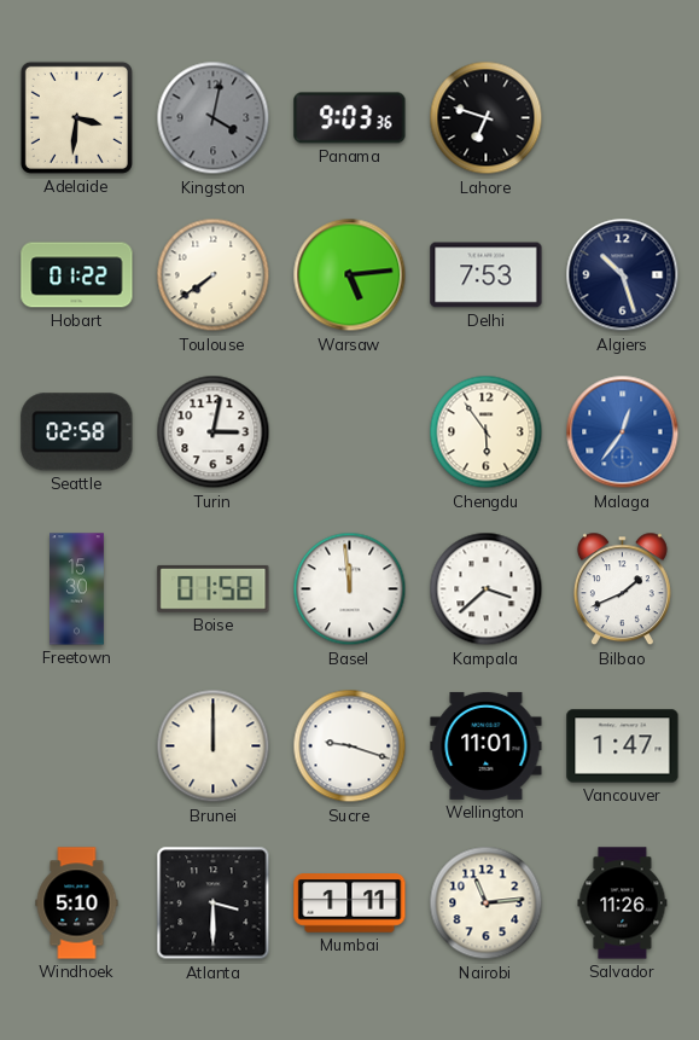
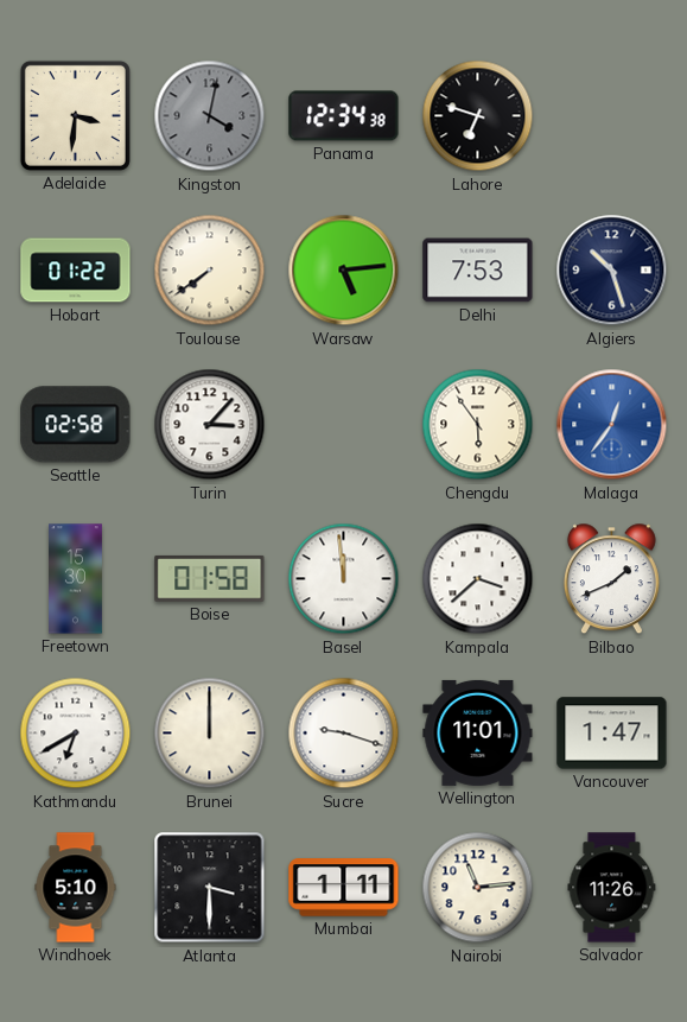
Panama: 9:03 -> 12:34 (344, 116)
Turin: 3:02 -> 3:07 (210, 425)
Kathmandu: none -> 6:40 (76, 734)
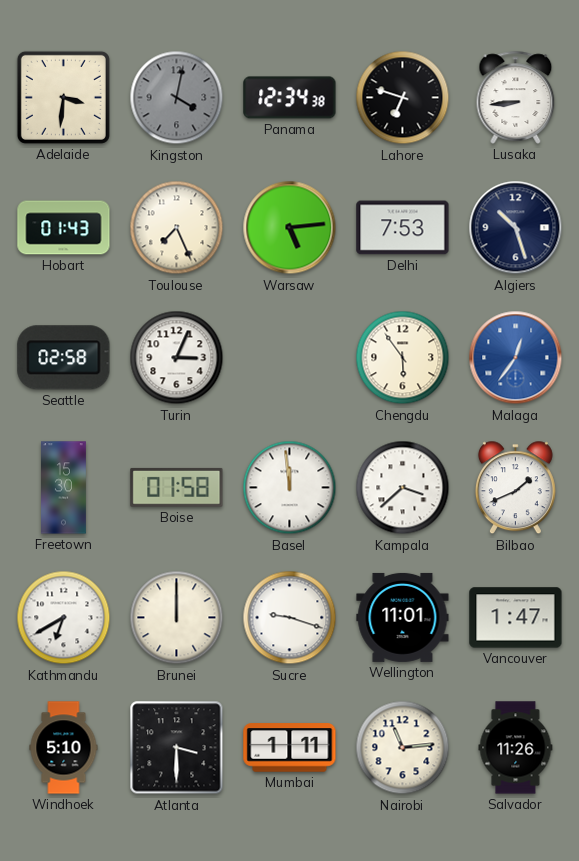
Lusaka: none -> 8:44 (516, 97)
Hobart: 01:22 -> 01:43 (64, 228)
Toulouse: 7:39 -> 7:26 (177, 228)
Turin: 3:07 -> 3:04 (177, 358)
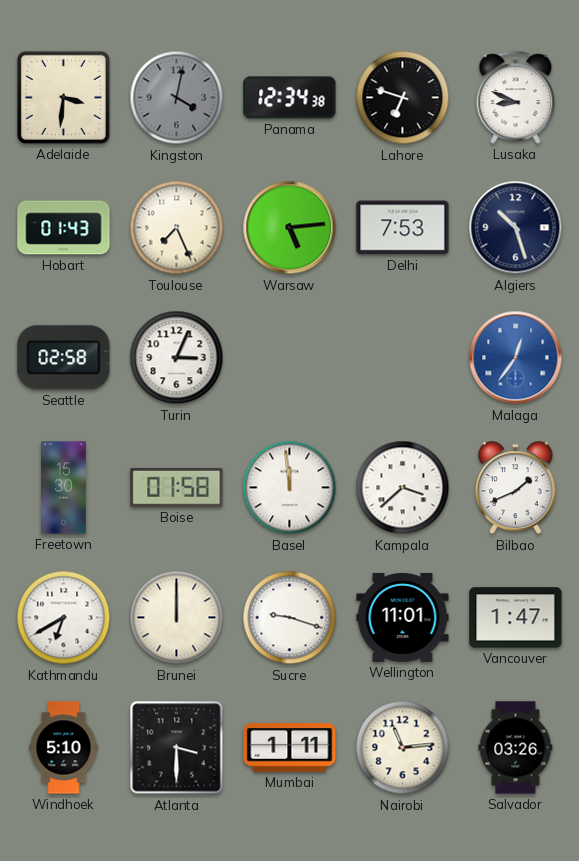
Lusaka: 8:44 -> 8:49 (516, 97)
Chengdu: 5:54 -> none (403, 358)
Salvador: 11:26 -> 03:26 (516, 748)
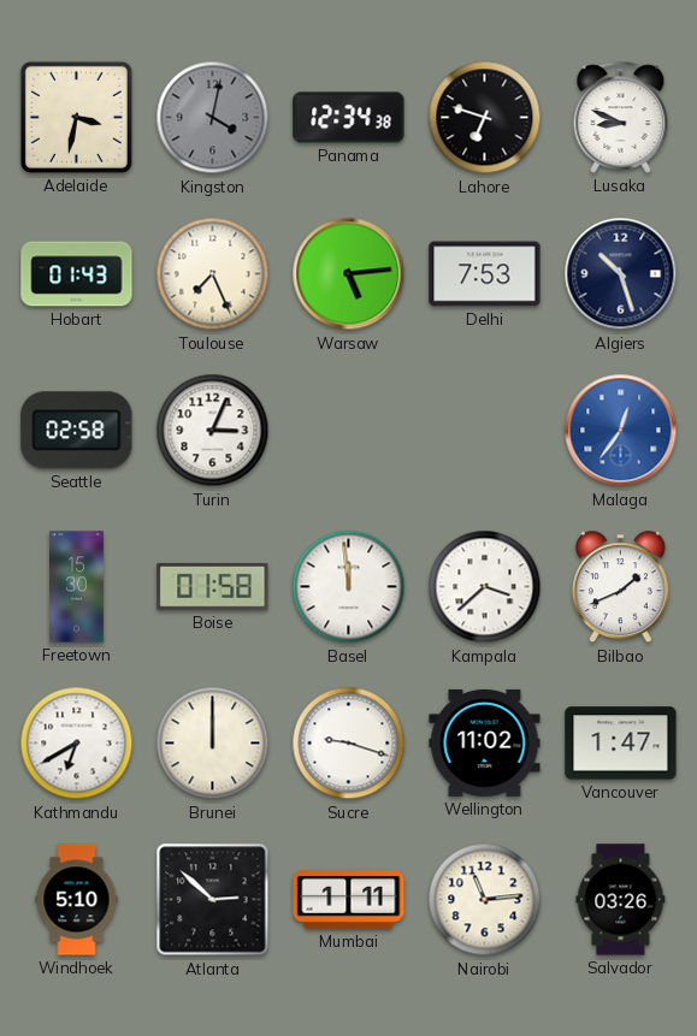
Adelaide: 3:31 -> 3:32 (76, 117)
Wellington: 11:01 -> 11:02 (485, 742)
Atlanta: 3:30 -> 2:52 (213, 900)
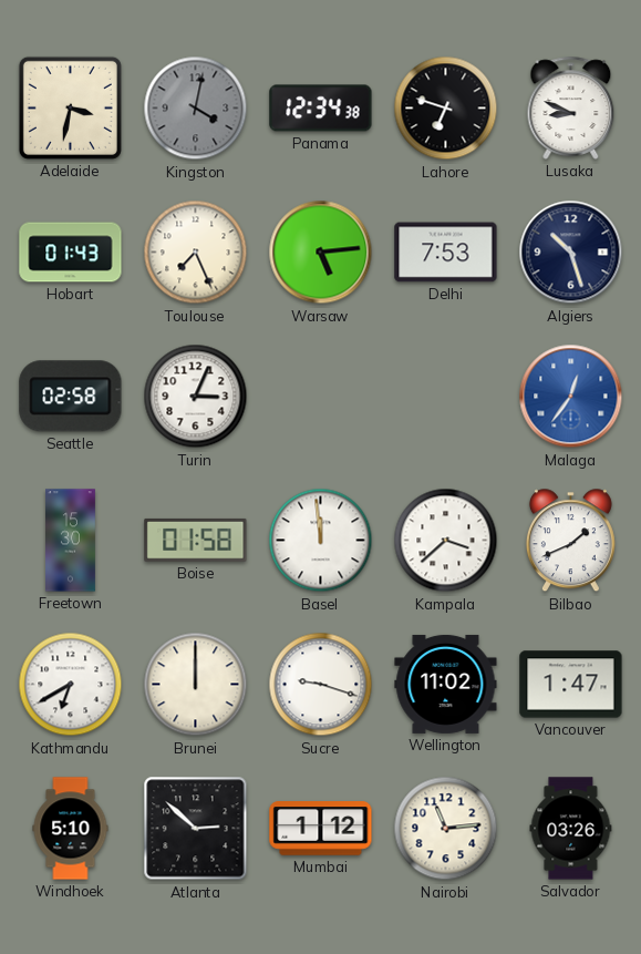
Mumbai: 1:11 -> 1:12 (321, 829)
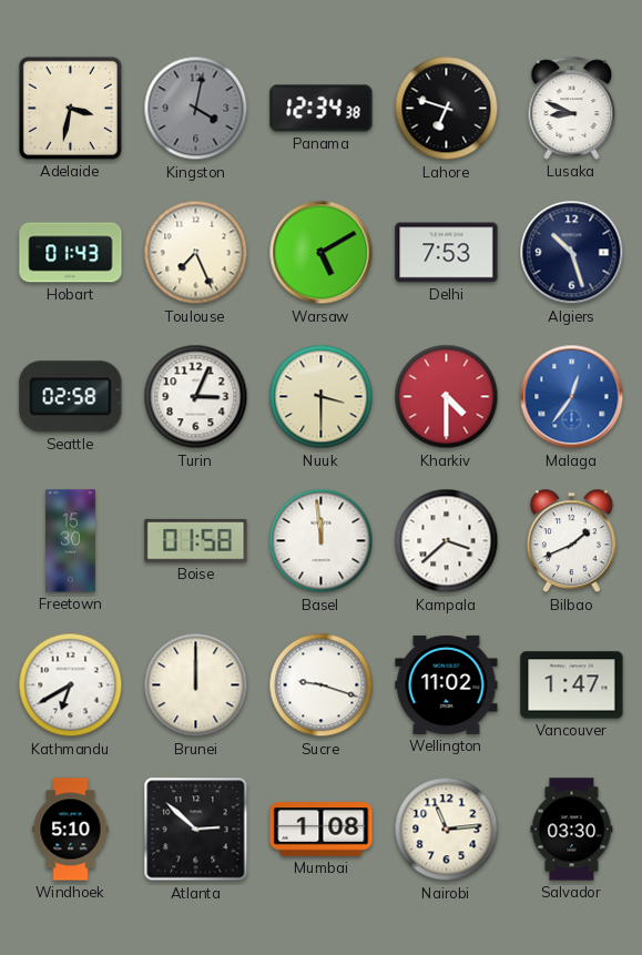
Warsaw: 5:14 -> 5:10 (322, 253)
Nuuk: none -> 3:30 (322, 397)
Kharkiv: none -> 4:30 (447, 397)
Mumbai: 1:12 -> 1:08 (322, 830)
Salvador: 03:26 -> 03:30 (572, 830)
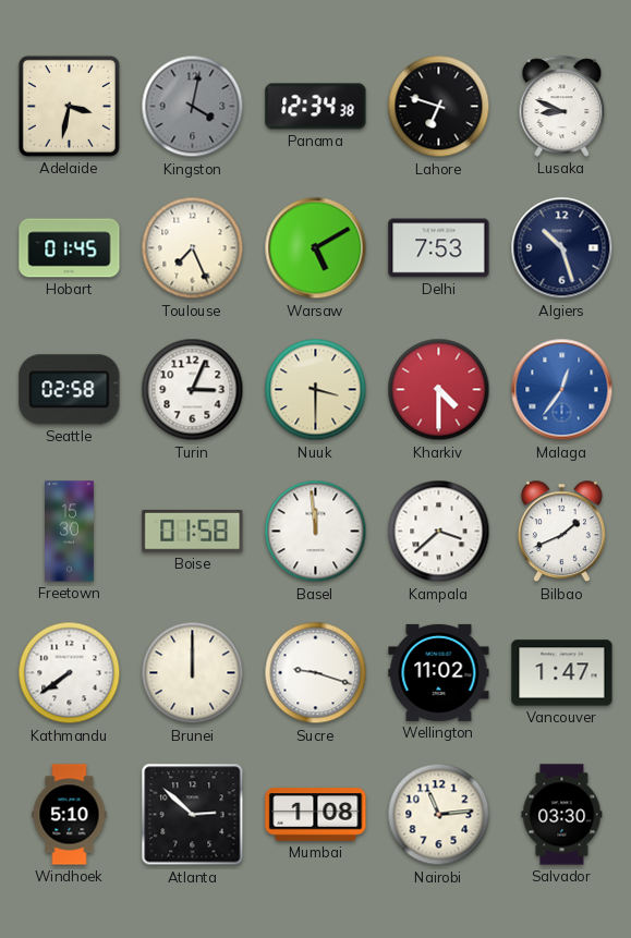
Hobart: 01:43 -> 01:45 (70, 248)
Kathmandu: 6:40 -> 7:39 (70, 673)
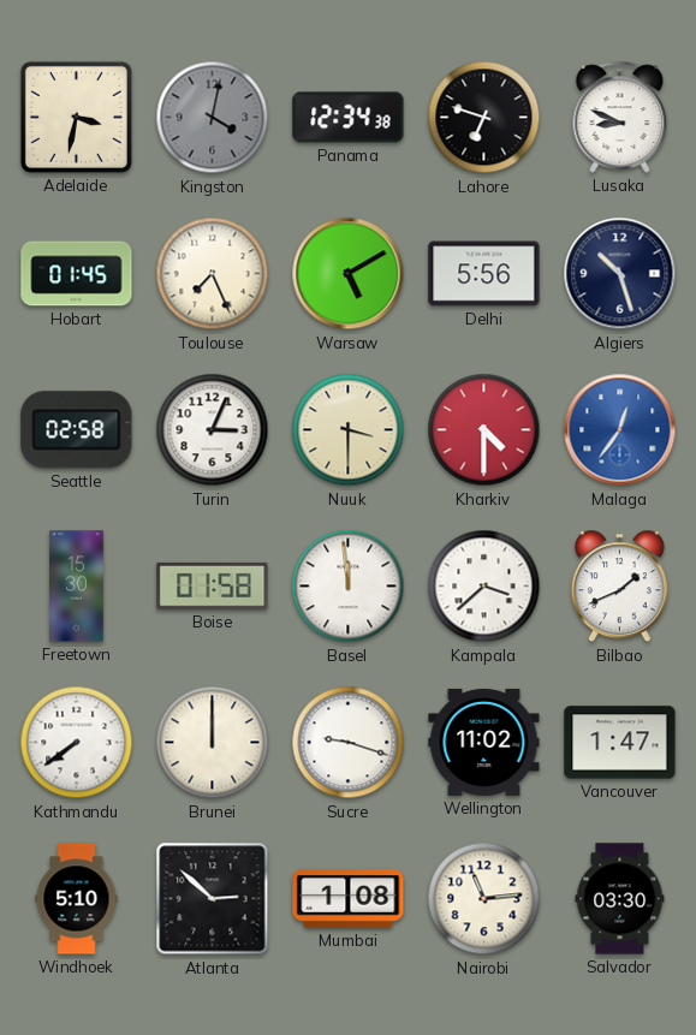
Delhi: 7:53 -> 5:56 (484, 274)
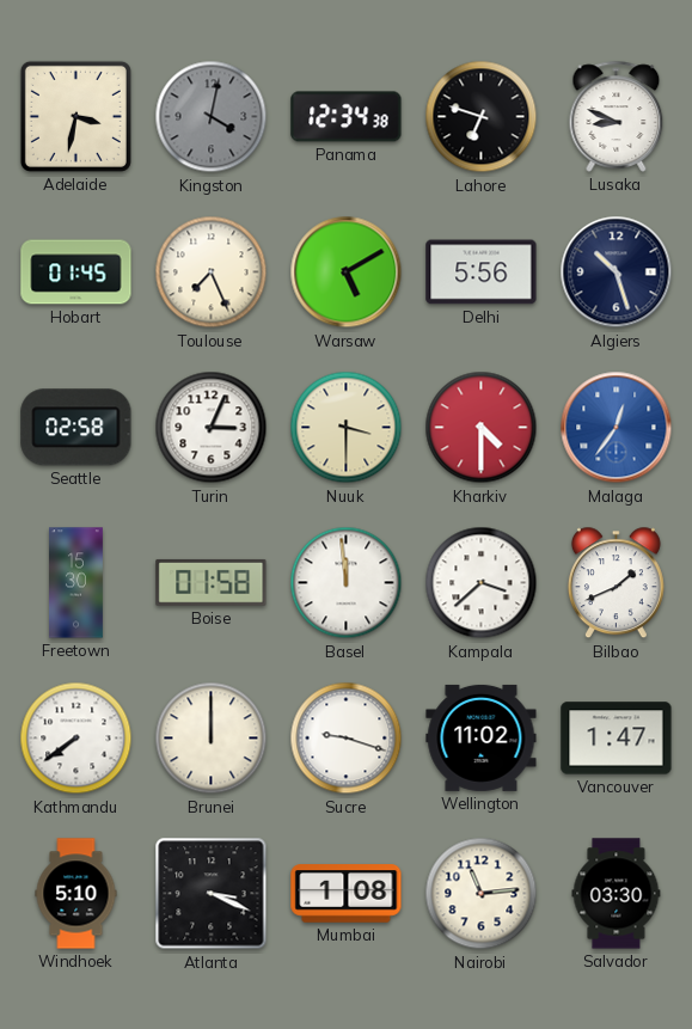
Atlanta: 2:52 -> 3:19 (212, 894)
